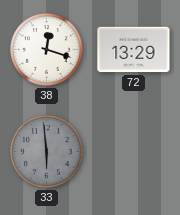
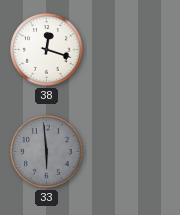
72: 13:29 -> none (134, 50)
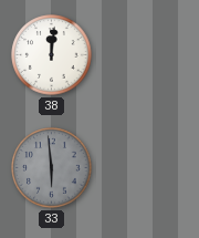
38: 12:18 -> 12:01 (52, 55)
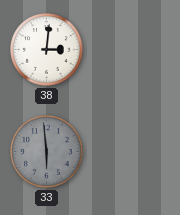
38: 12:01 -> 3:01 (47, 50)
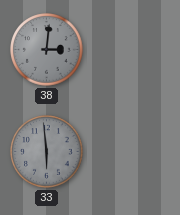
38 dial: white -> grey (47, 50)
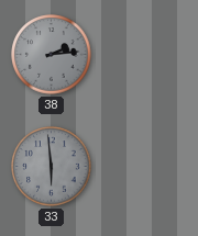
38: 3:01 -> 2:14 (52, 55)
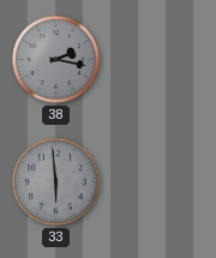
38: 2:14 -> 2:17 (56, 60)
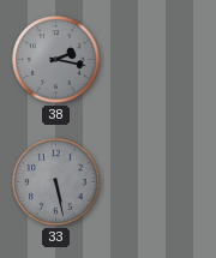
33: 5:59 -> 5:28 (56, 182)
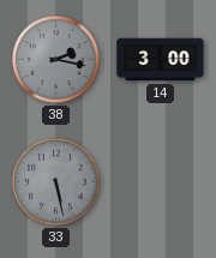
14: none -> 3:00 (161, 60)
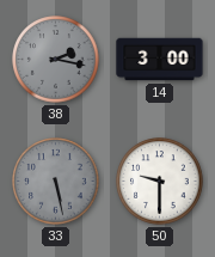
50: none -> 9:30 (160, 182)
